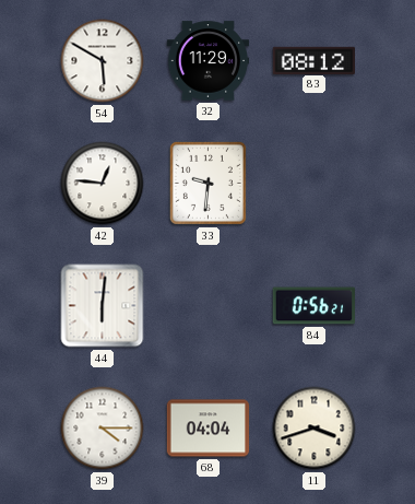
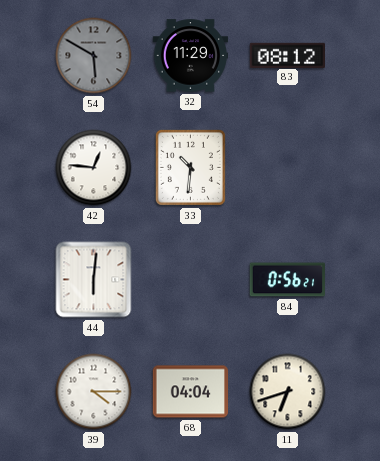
54 dial: white -> grey (94, 56)
33: 9:31 -> 10:31 (190, 167)
11: 3:42 -> 6:42 (288, 392)
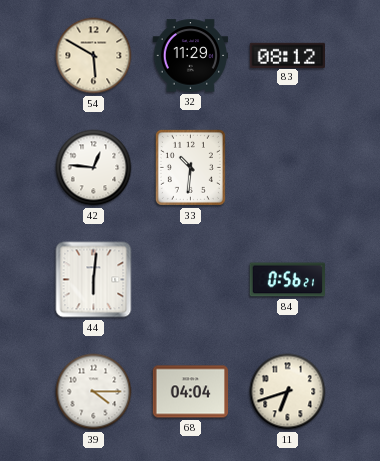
54 dial: grey -> cream (94, 56)
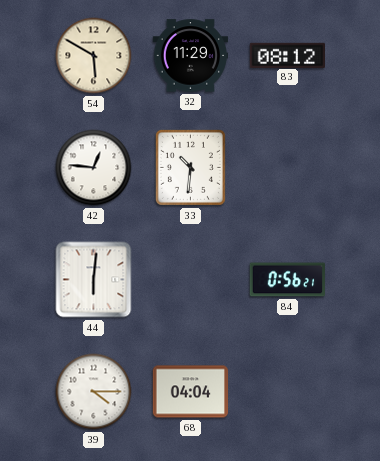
11: 6:42 -> none (288, 392)
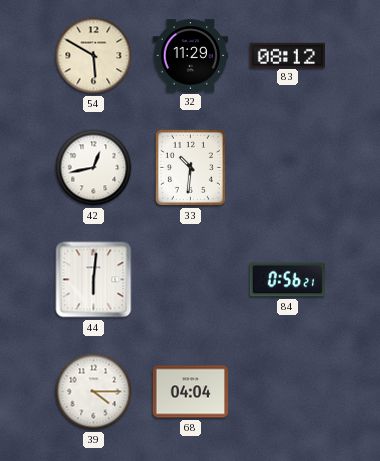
42: 12:46 -> 12:43 (94, 168)
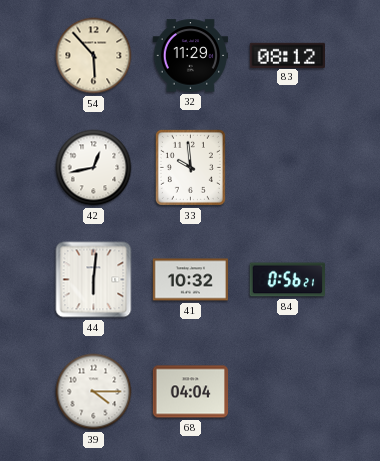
54: 5:50 -> 5:53 (94, 56)
33: 10:31 -> 9:59 (190, 167)
41: none -> 10:32 (191, 280)
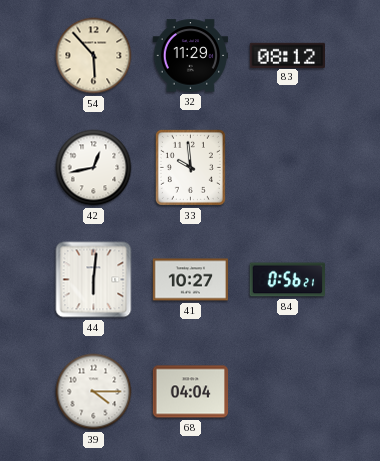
41: 10:32 -> 10:27 (191, 280)
